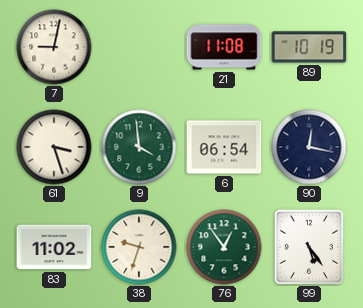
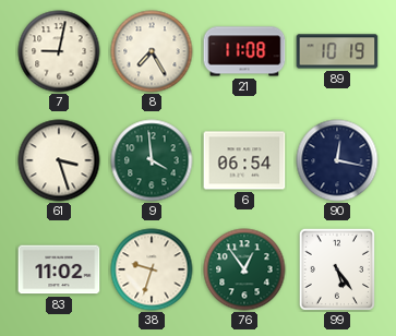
8: none -> 7:25 (152, 51)
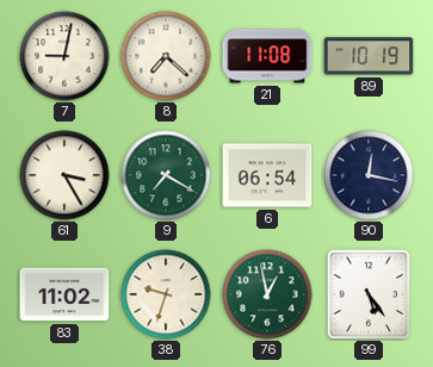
8: 7:25 -> 7:22 (166, 56)
61: 3:27 -> 3:25 (64, 175)
9: 3:59 -> 7:20 (166, 175)
76: 12:54 -> 12:58 (267, 294)
